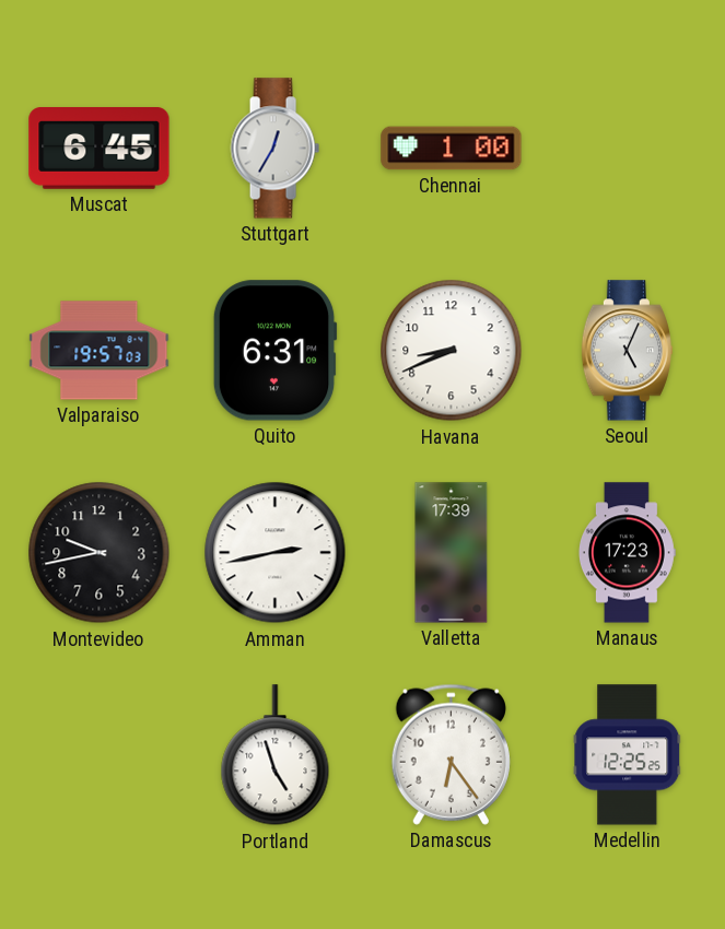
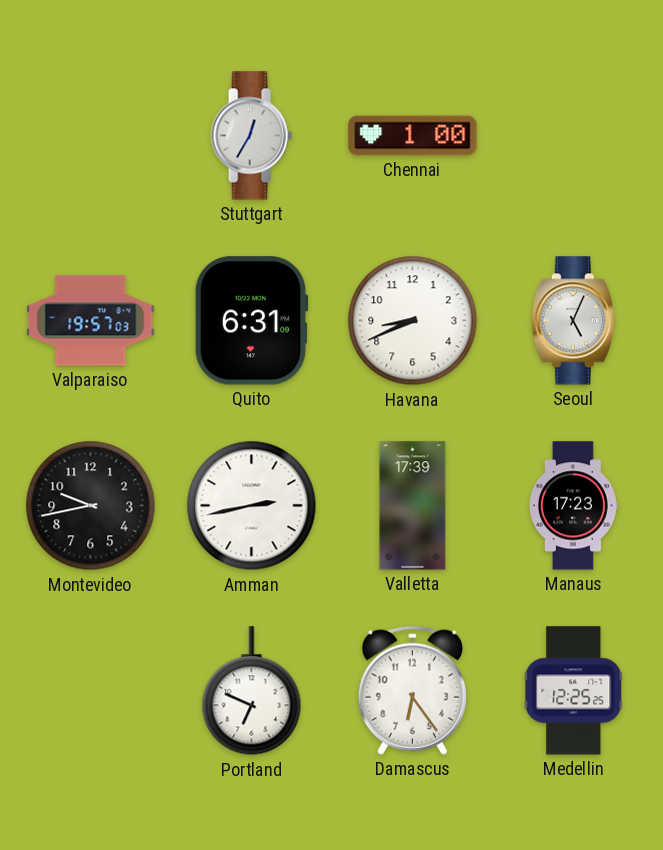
Muscat: 6:45 -> none (100, 149)
Portland: 4:57 -> 6:49 (252, 691)
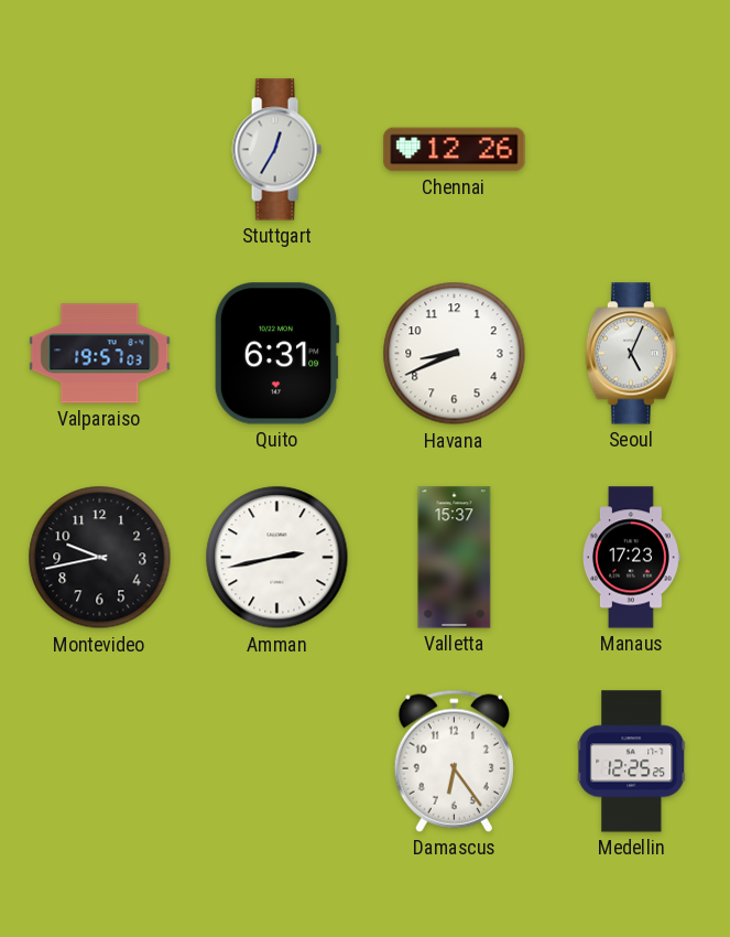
Chennai: 1:00 -> 12:26 (455, 150)
Valletta: 17:39 -> 15:37 (455, 558)
Portland: 6:49 -> none (252, 691)
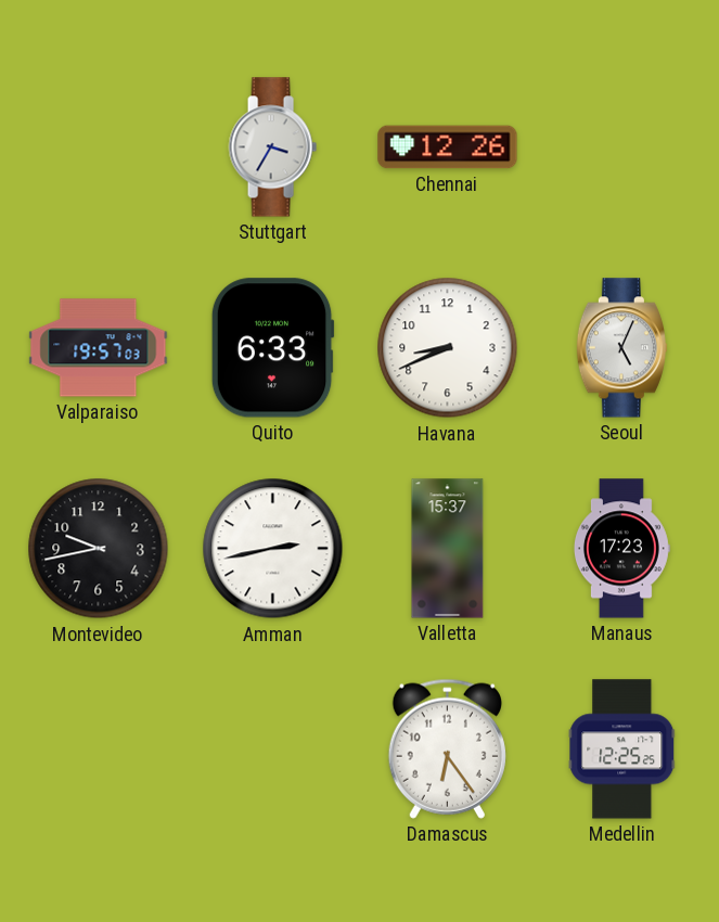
Stuttgart: 12:35 -> 3:35 (272, 148)
Quito: 6:31 -> 6:33 (272, 348)
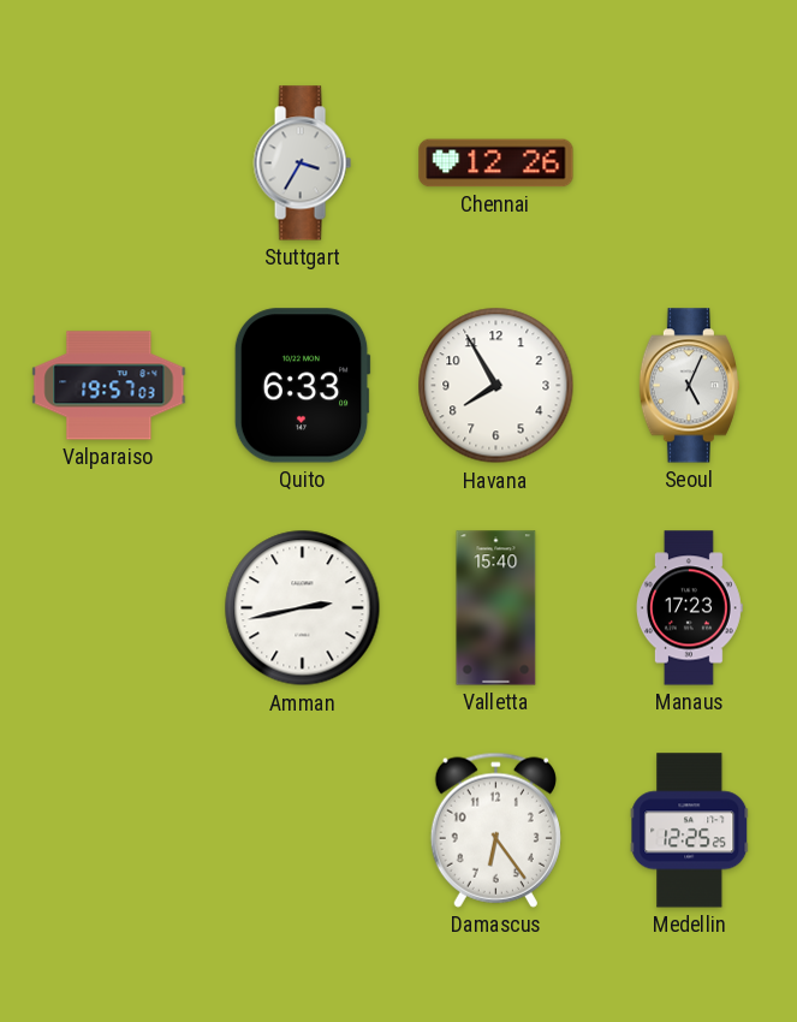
Havana: 8:41 -> 7:55 (496, 386)
Montevideo: 9:43 -> none (99, 549)
Valletta: 15:37 -> 15:40 (496, 608)
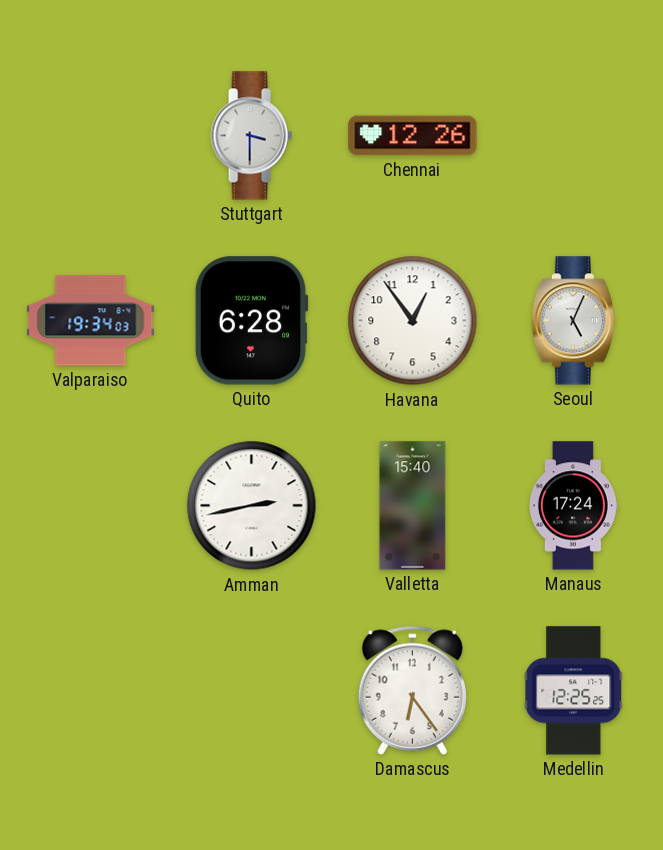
Stuttgart: 3:35 -> 3:30 (251, 136)
Valparaiso: 19:57 -> 19:34 (91, 321)
Quito: 6:33 -> 6:28 (251, 321)
Havana: 7:55 -> 12:54 (413, 321)
Manaus: 17:23 -> 17:24 (573, 506)
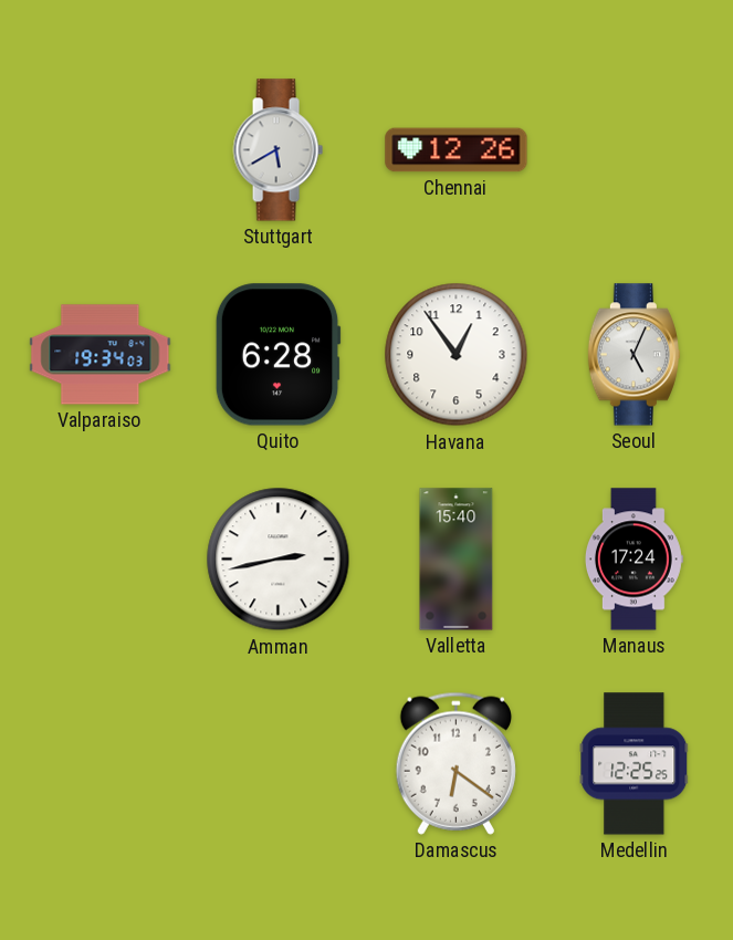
Stuttgart: 3:30 -> 5:40 (278, 150)
Damascus: 6:24 -> 6:21 (455, 763)
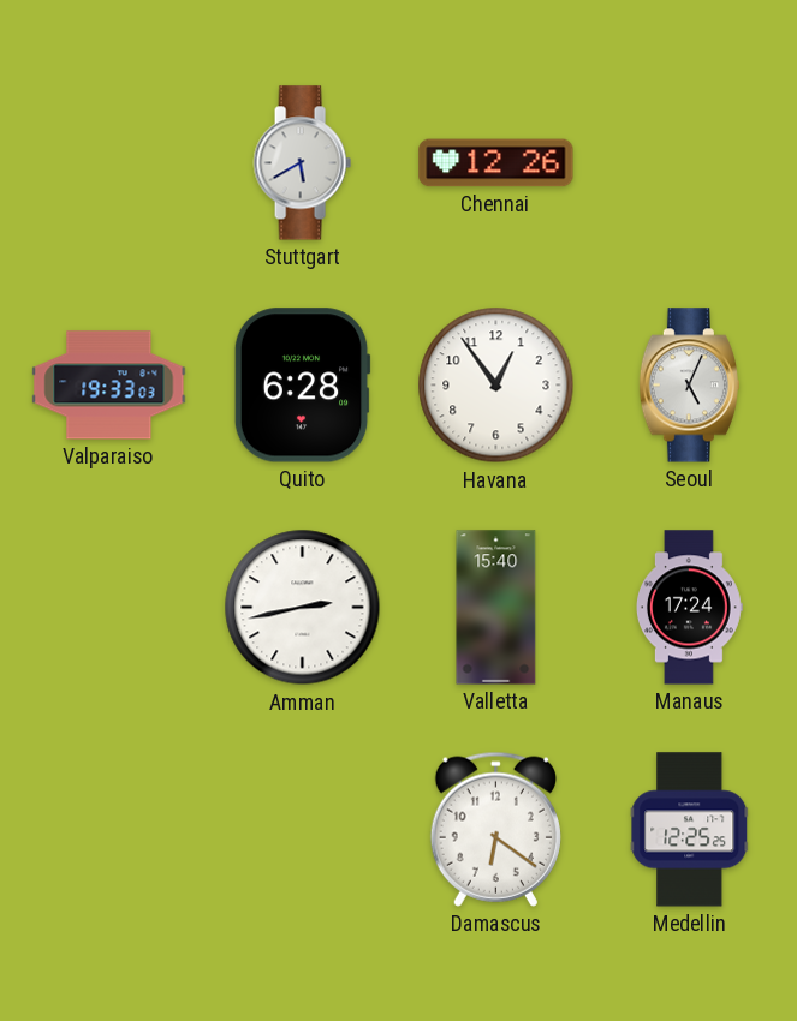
Valparaiso: 19:34 -> 19:33 (109, 386)
